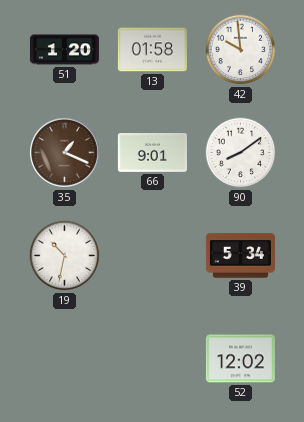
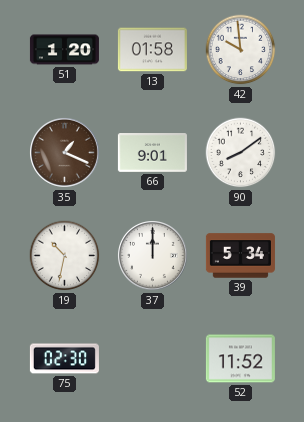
37: none -> 12:00 (153, 256)
75: none -> 02:30 (64, 359)
52: 12:02 -> 11:52 (240, 359)
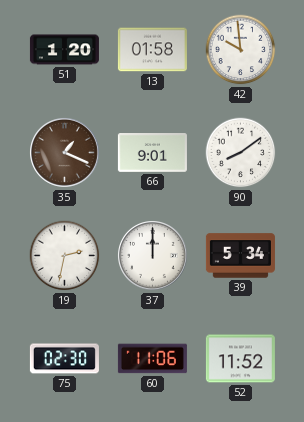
19: 10:32 -> 2:32 (65, 256)
60: none -> 11:06 (152, 359)
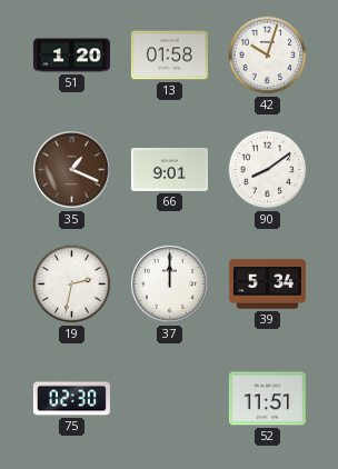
42: 9:59 -> 10:03 (268, 56)
60: 11:06 -> none (152, 359)
52: 11:52 -> 11:51 (267, 399)
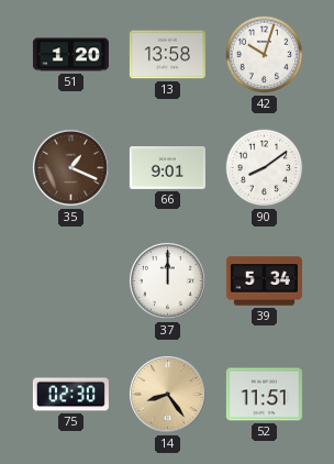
13: 01:58 -> 13:58 (167, 55)
19: 2:32 -> none (72, 285)
14: none -> 8:24 (168, 395)
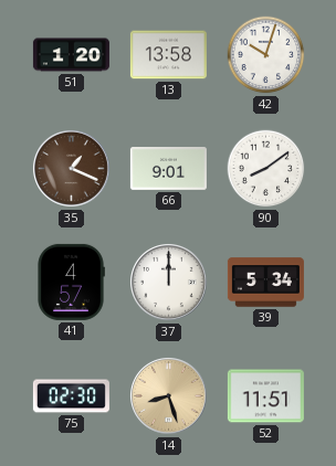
41: none -> 4:57 (71, 282)
14: 8:24 -> 8:27 (169, 396)
